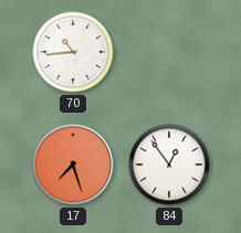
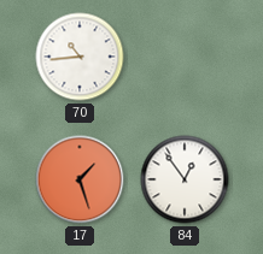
17: 7:27 -> 1:27 (80, 179)
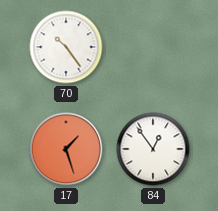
70: 10:44 -> 10:24 (66, 47)
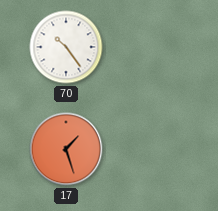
84: 12:54 -> none (153, 149)
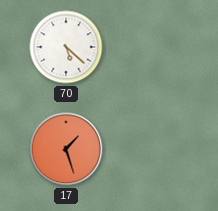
70: 10:24 -> 5:22 (66, 47)
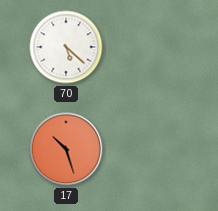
17: 1:27 -> 10:27 (66, 149)
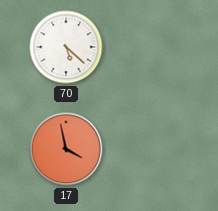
17: 10:27 -> 3:58 (66, 149)
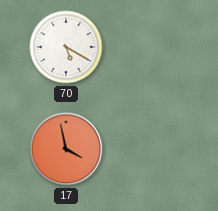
70: 5:22 -> 5:20 (66, 47)
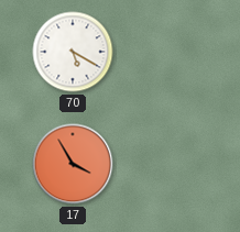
17: 3:58 -> 3:55 (73, 164)
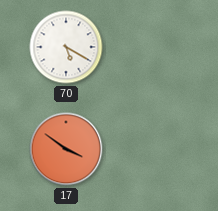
17: 3:55 -> 3:51 (66, 149)
